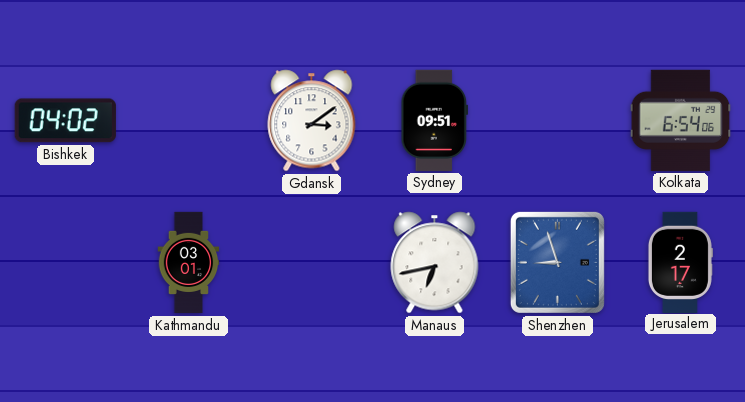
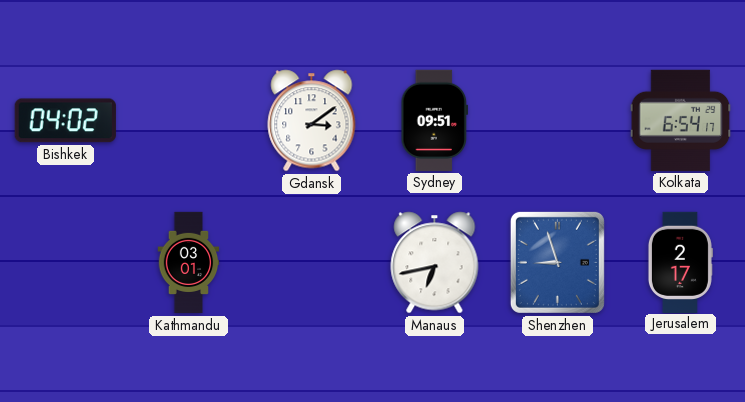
Kolkata: 6:54:06 -> 6:54:17 (681, 120)
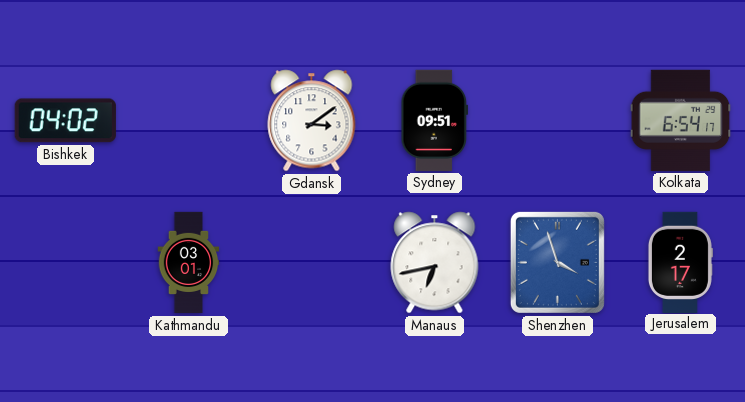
Shenzhen: 8:57 -> 3:57 (557, 262)
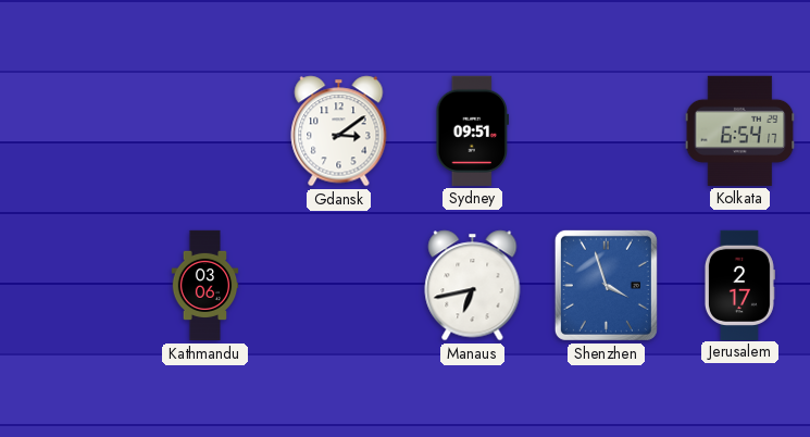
Bishkek: 04:02 -> none (65, 121)
Kathmandu: 03:01 -> 03:06 (205, 286)
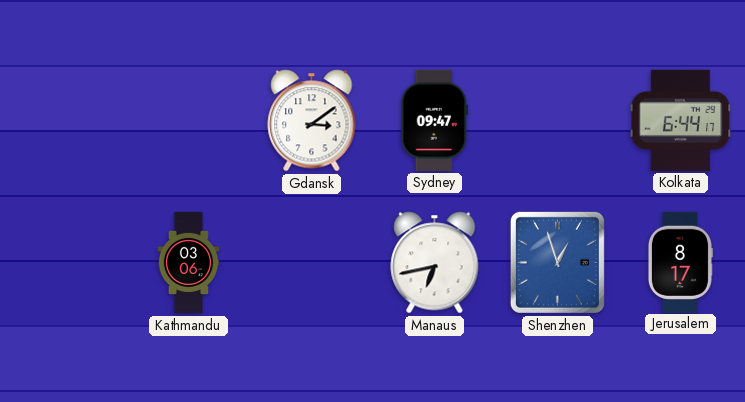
Sydney: 09:51 -> 09:47 (435, 120)
Kolkata: 6:54 -> 6:44 (681, 120)
Shenzhen: 3:57 -> 12:57 (557, 262)
Jerusalem: 2:17 -> 8:17 (680, 262)
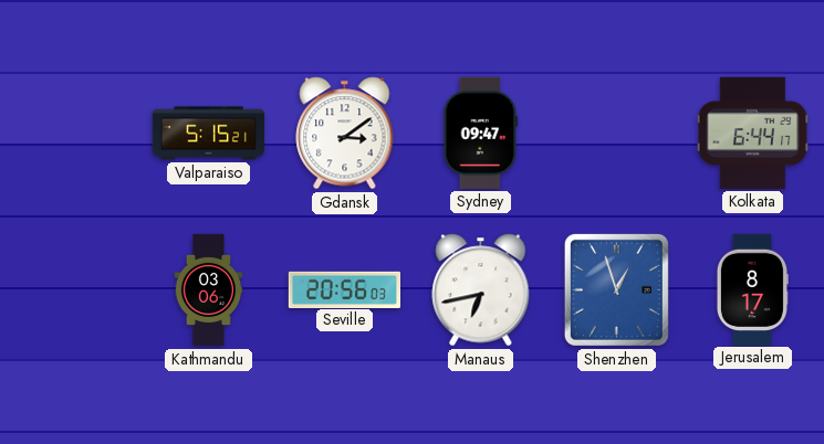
Valparaiso: none -> 5:15 (208, 134)
Seville: none -> 20:56 (344, 289)
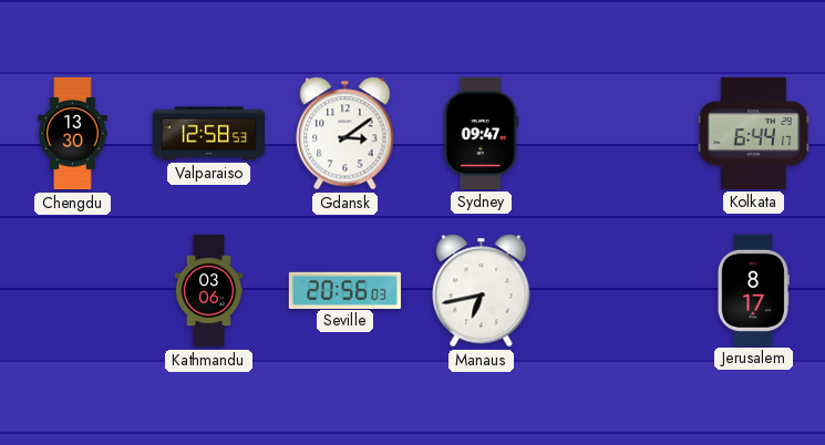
Chengdu: none -> 13:30 (73, 134)
Valparaiso: 5:15 -> 12:58 (208, 134)
Shenzhen: 12:57 -> none (616, 289)
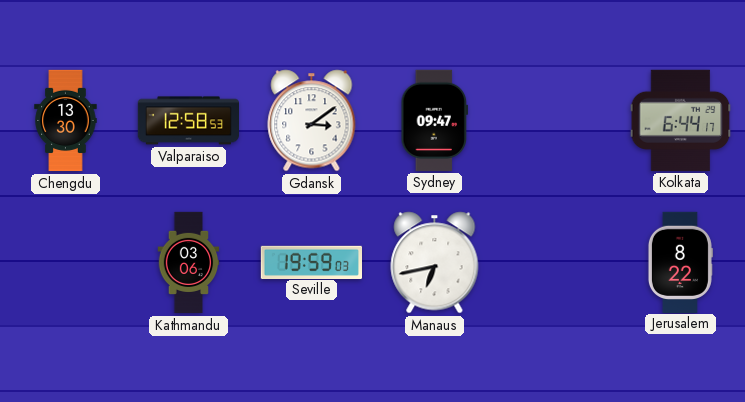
Seville: 20:56 -> 19:59 (311, 262)
Jerusalem: 8:17 -> 8:22 (680, 262)
